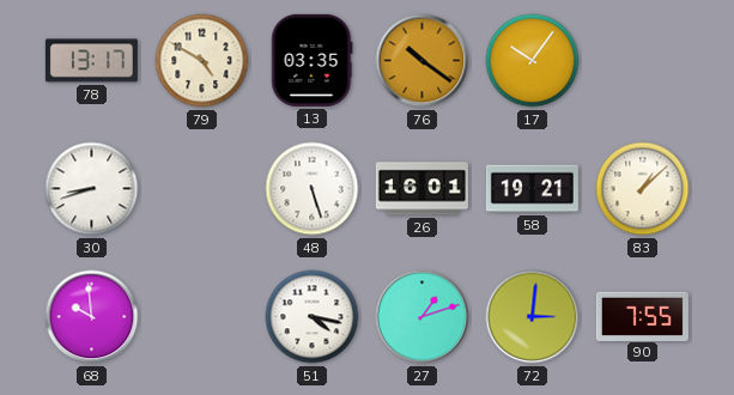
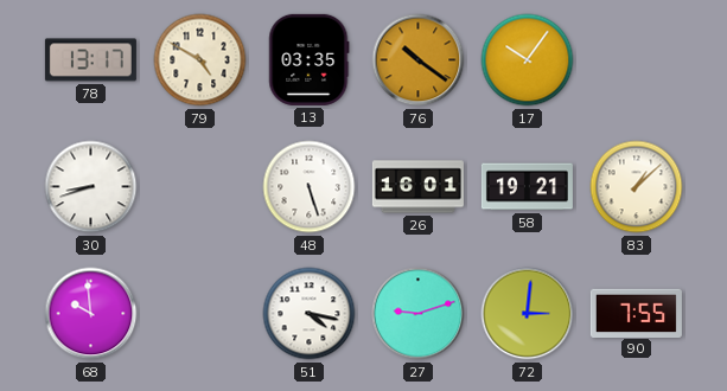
27: 1:12 -> 9:12 (419, 314)
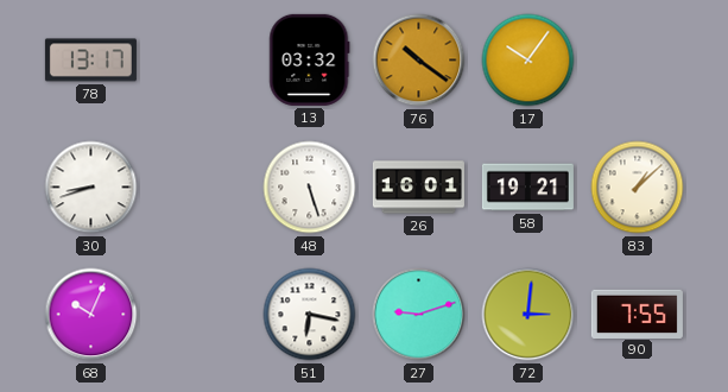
79: 4:50 -> none (200, 60)
13: 03:35 -> 03:32 (310, 59)
68: 9:59 -> 10:04 (91, 315)
51: 4:17 -> 6:17 (310, 315)
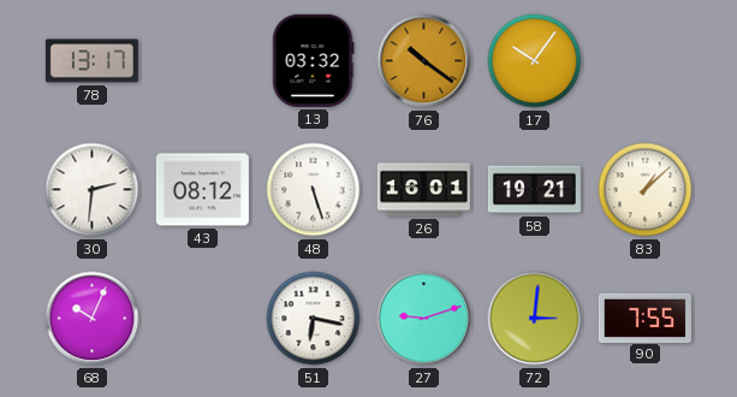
30: 8:42 -> 2:31 (93, 190)
43: none -> 08:12 (202, 190)
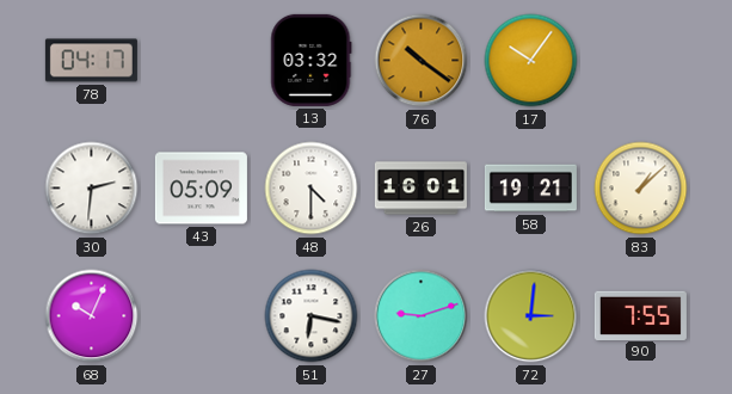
78: 13:17 -> 04:17 (91, 61)
43: 08:12 -> 05:09 (201, 189)
48: 5:27 -> 4:30 (312, 189)
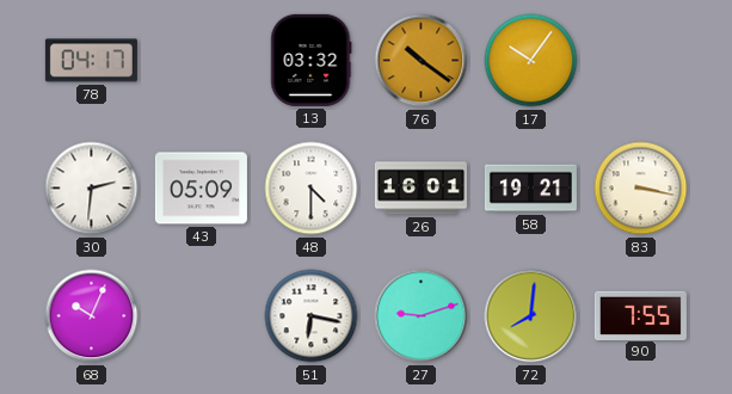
83: 1:08 -> 3:17 (641, 189)
72: 3:01 -> 8:01 (531, 316)
